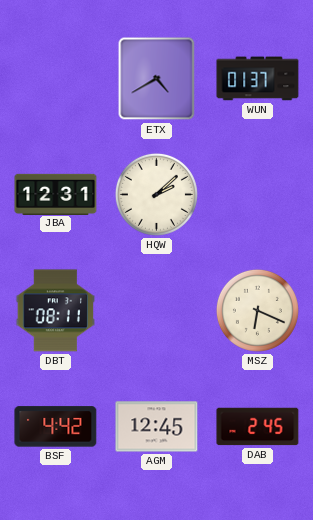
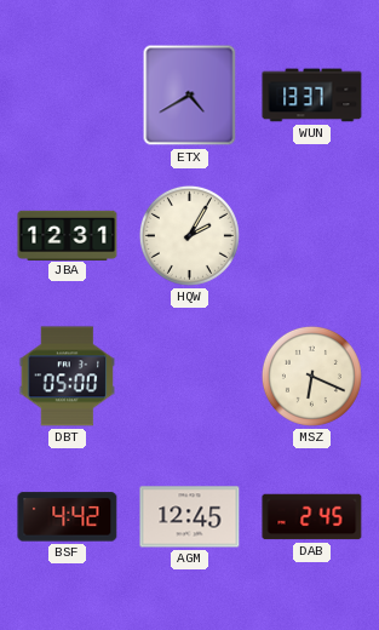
WUN: 01:37 -> 13:37 (312, 96)
HQW: 2:08 -> 2:05 (189, 235)
DBT: 08:11 -> 05:00 (67, 377)
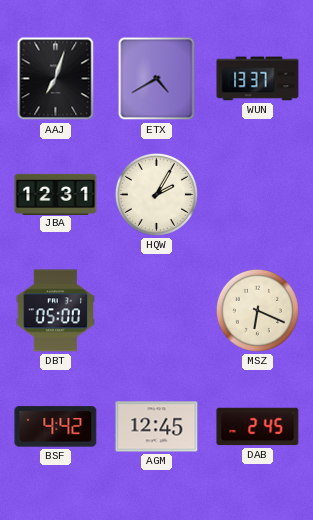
AAJ: none -> 7:03 (56, 79)
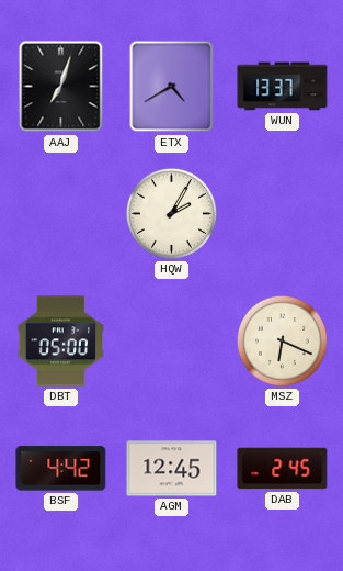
JBA: 12:31 -> none (56, 194)
